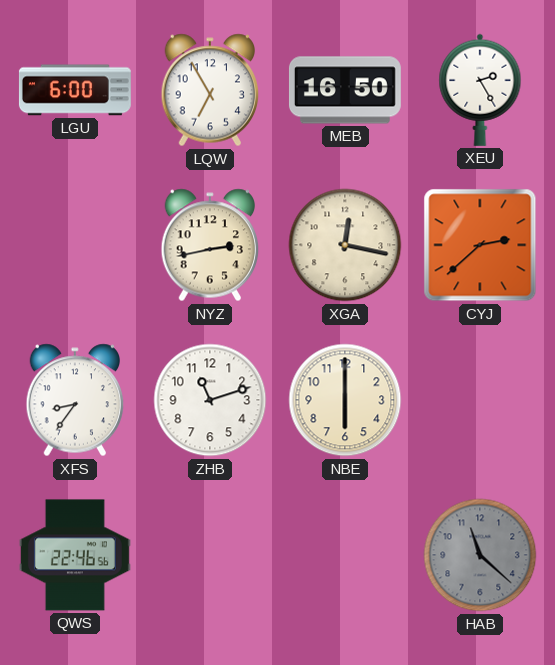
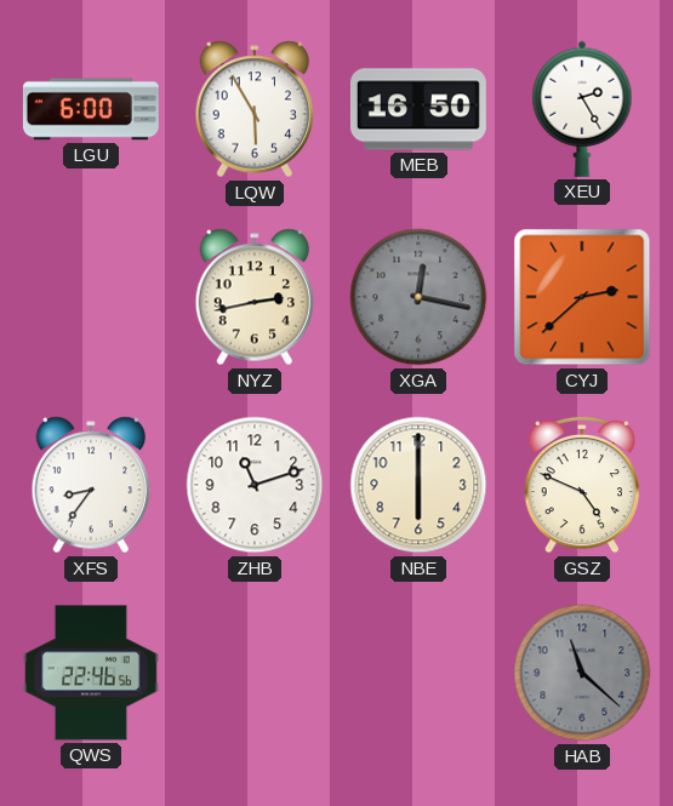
LQW: 6:55 -> 5:55 (255, 109)
XGA dial: cream -> grey (418, 297)
GSZ: none -> 4:49 (582, 485)
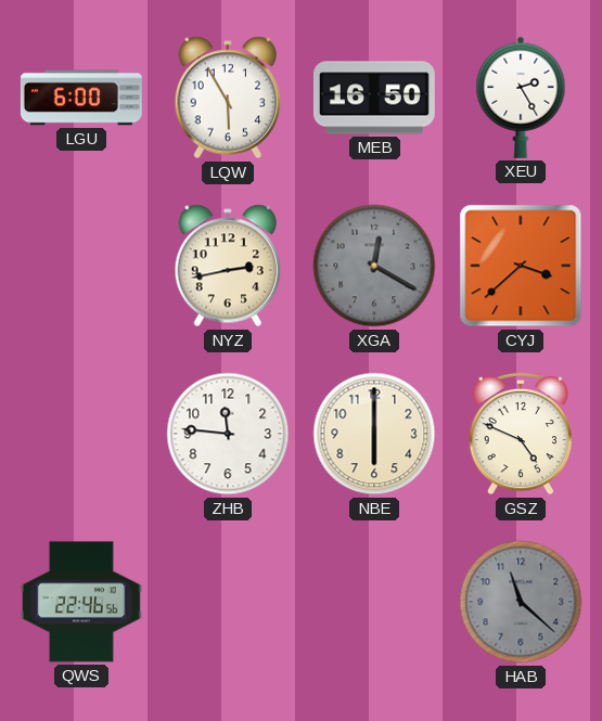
XGA: 12:17 -> 12:20 (374, 266)
CYJ: 2:38 -> 3:38 (521, 266)
XFS: 8:36 -> none (91, 485)
ZHB: 11:12 -> 11:46 (228, 434)
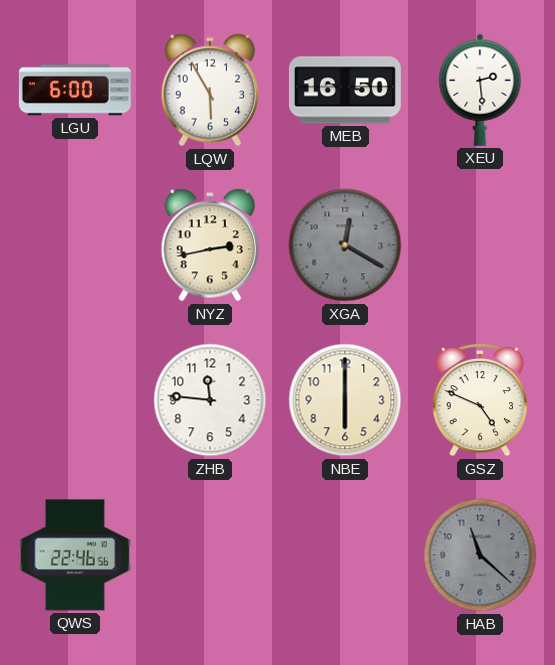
XEU: 2:25 -> 2:29 (480, 90)
CYJ: 3:38 -> none (521, 266)
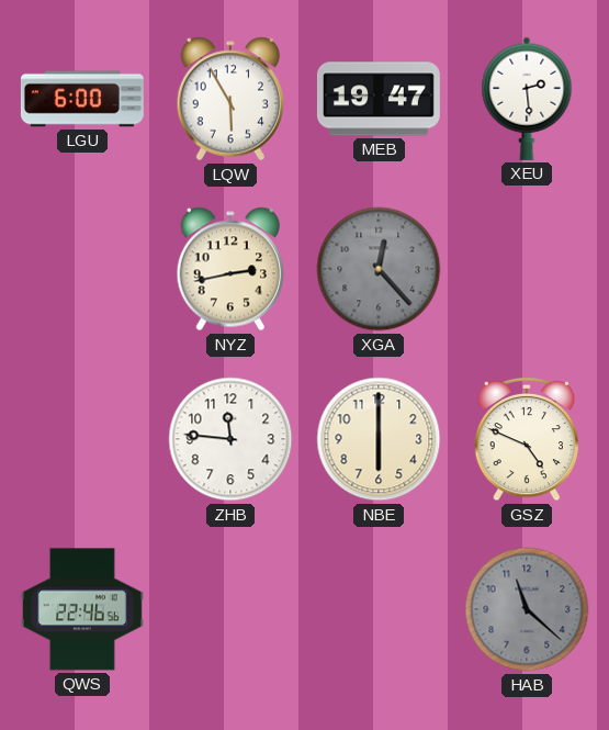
MEB: 16:50 -> 19:47 (379, 99)
XGA: 12:20 -> 12:23 (379, 269)
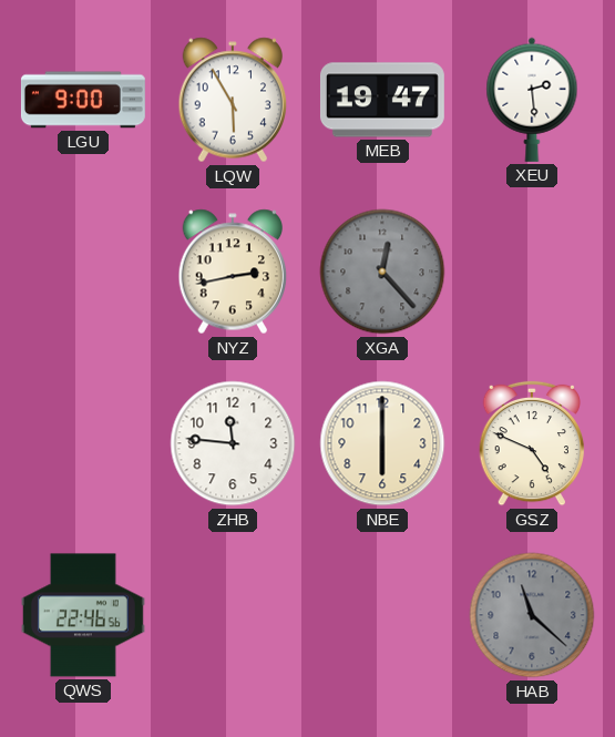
LGU: 6:00 -> 9:00 (83, 100)
